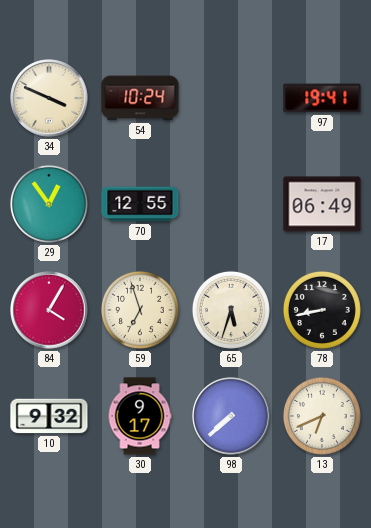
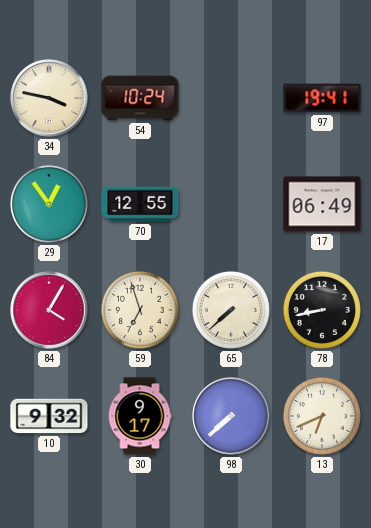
34: 3:49 -> 3:47 (49, 98)
65: 5:33 -> 7:38 (231, 310)
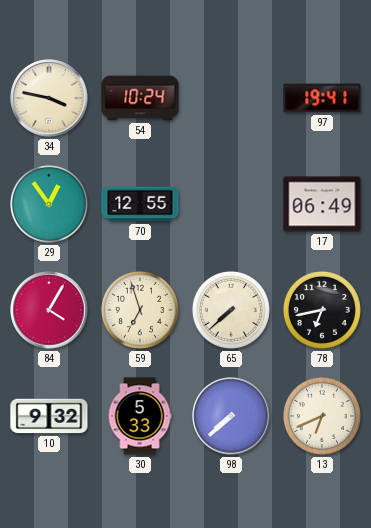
78: 8:43 -> 6:43 (322, 310)
30: 9:17 -> 5:33 (140, 416)
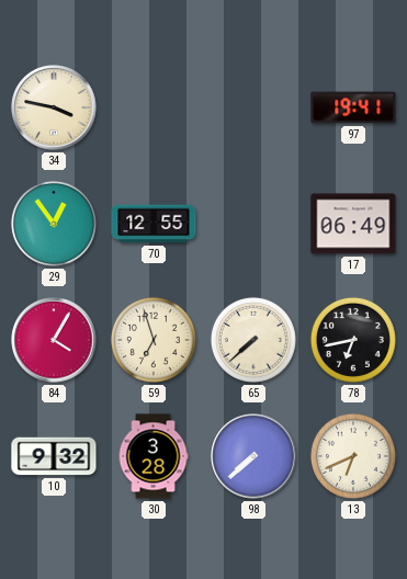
54: 10:24 -> none (140, 98)
30: 5:33 -> 3:28 (154, 456)
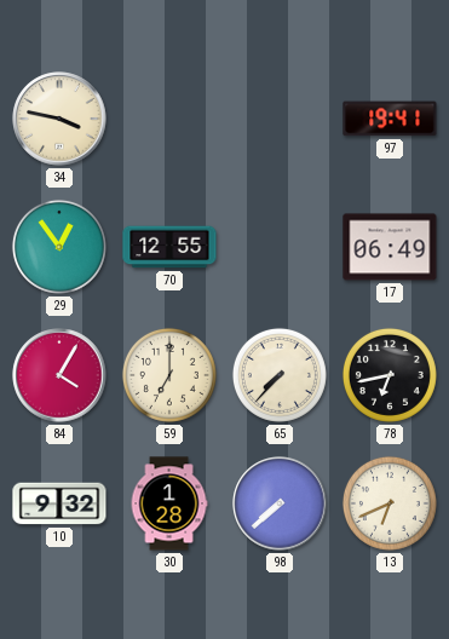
59: 6:57 -> 7:00 (169, 375)
65: 7:38 -> 7:37 (280, 375)
30: 3:28 -> 1:28 (169, 503)
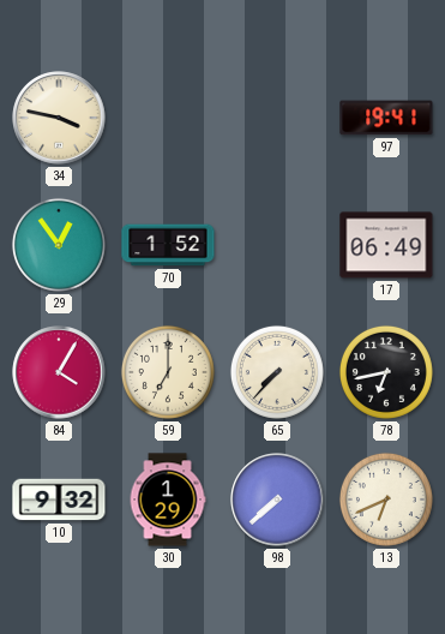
70: 12:55 -> 1:52 (168, 245)
30: 1:28 -> 1:29 (168, 500)
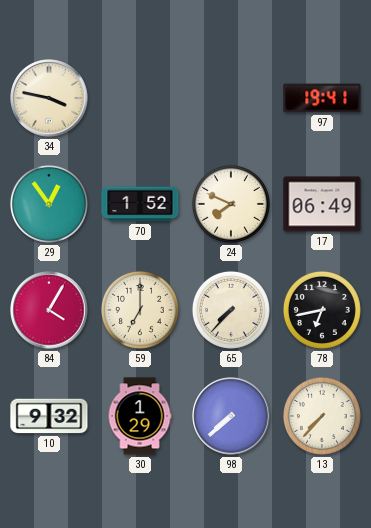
24: none -> 7:49 (231, 204)
13: 6:41 -> 7:37 (322, 416)
